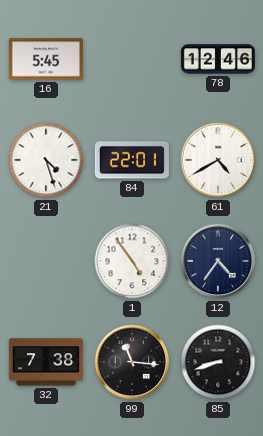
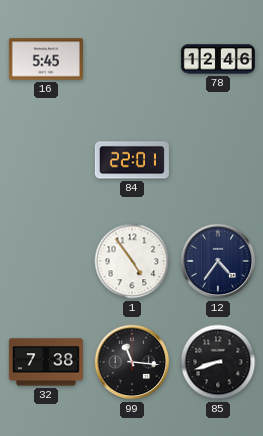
21: 4:27 -> none (46, 160)
61: 4:40 -> none (218, 160)
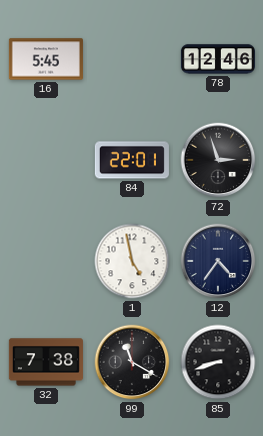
72: none -> 2:57 (218, 160)
1: 4:54 -> 4:58 (132, 261)
99: 11:16 -> 11:20 (132, 362)
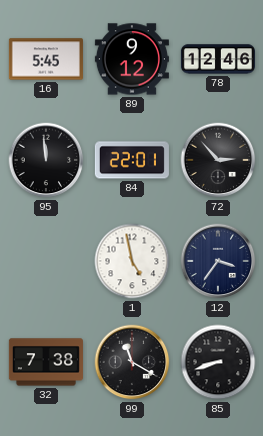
89: none -> 9:12 (132, 59)
95: none -> 11:59 (46, 160)
72: 2:57 -> 2:53 (218, 160)
12: 4:36 -> 3:36 (218, 261)
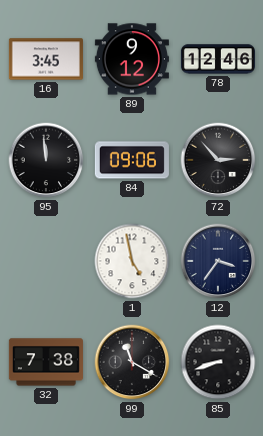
16: 5:45 -> 3:45 (46, 59)
84: 22:01 -> 09:06 (132, 160)
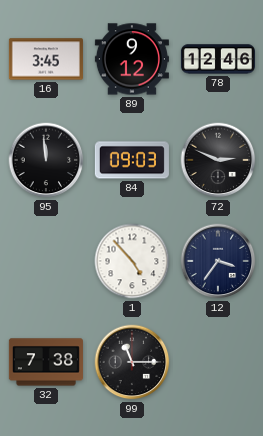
84: 09:06 -> 09:03 (132, 160)
72: 2:53 -> 2:49 (218, 160)
1: 4:58 -> 4:53 (132, 261)
99: 11:20 -> 11:15 (132, 362)
85: 8:42 -> none (218, 362)
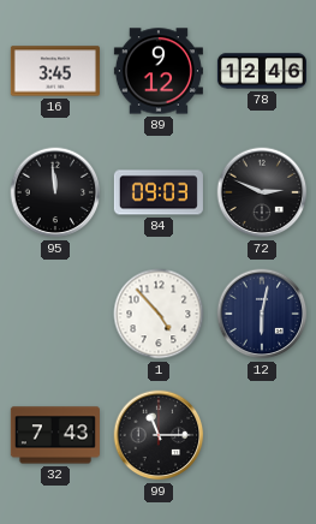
12: 3:36 -> 6:02 (262, 314)
32: 7:38 -> 7:43 (55, 435)
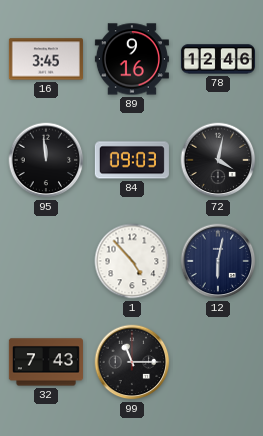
89: 9:12 -> 9:16 (132, 59)
72: 2:49 -> 4:02 (218, 160)
